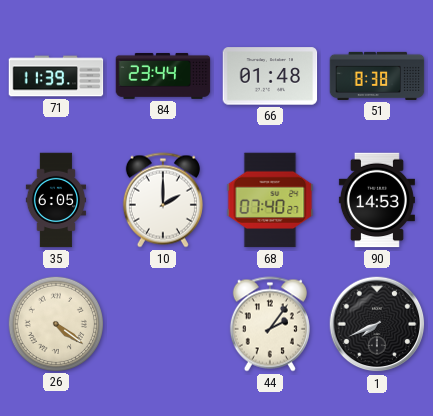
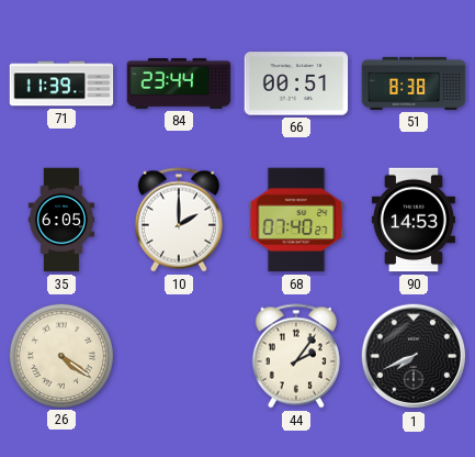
66: 01:48 -> 00:51 (296, 83)
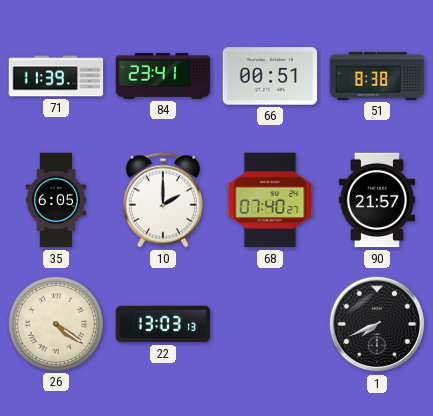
84: 23:44 -> 23:41 (163, 76)
90: 14:53 -> 21:57 (377, 200)
22: none -> 13:03 (163, 324)
44: 2:06 -> none (296, 356)
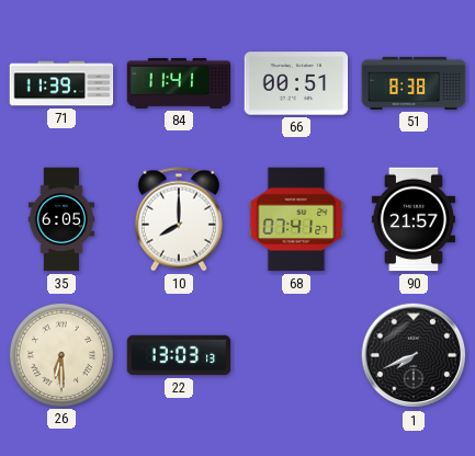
84: 23:41 -> 11:41 (179, 83)
10: 2:00 -> 8:00 (179, 219)
68: 07:40 -> 07:41 (296, 219)
26: 4:21 -> 6:30 (60, 354)
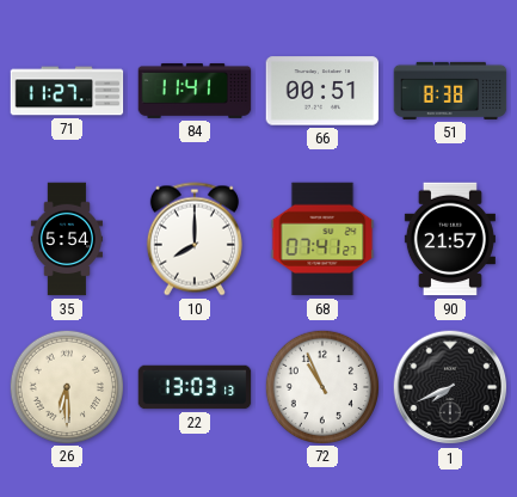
71: 11:39 -> 11:27 (67, 91)
35: 6:05 -> 5:54 (67, 239)
72: none -> 10:56 (321, 386)
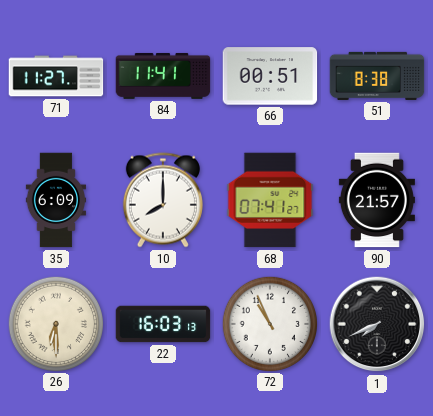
35: 5:54 -> 6:09 (56, 200)
22: 13:03 -> 16:03 (163, 324)
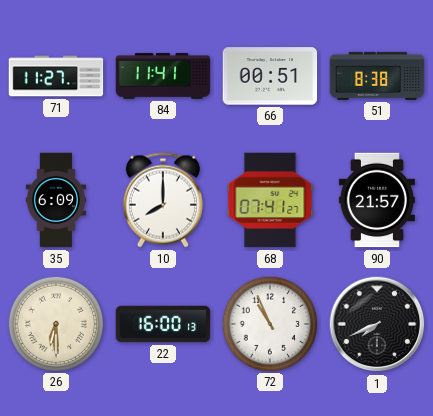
22: 16:03 -> 16:00 (163, 324)
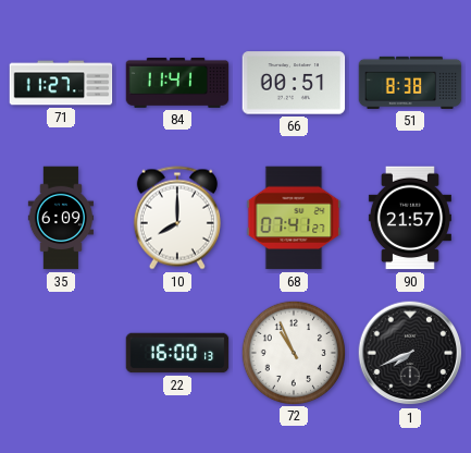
26: 6:30 -> none (55, 323)
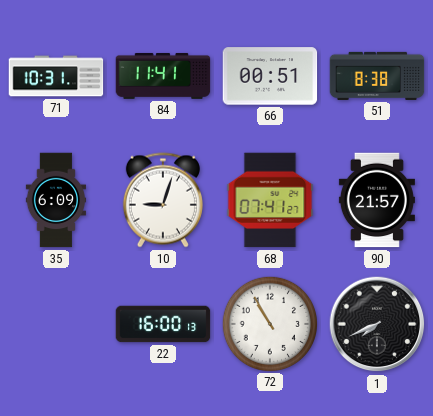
71: 11:27 -> 10:31 (56, 76)
10: 8:00 -> 9:03 (163, 200)
72: 10:56 -> 10:55 (269, 323)
